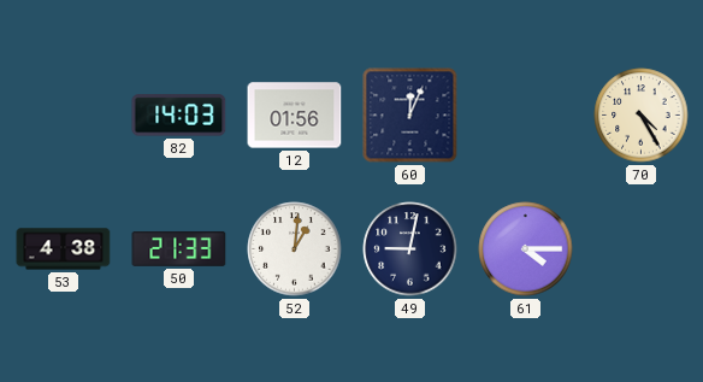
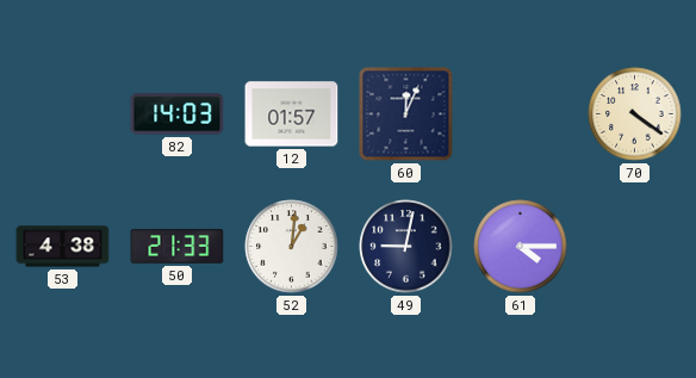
12: 01:56 -> 01:57 (292, 114)
70: 4:25 -> 4:21 (635, 114)
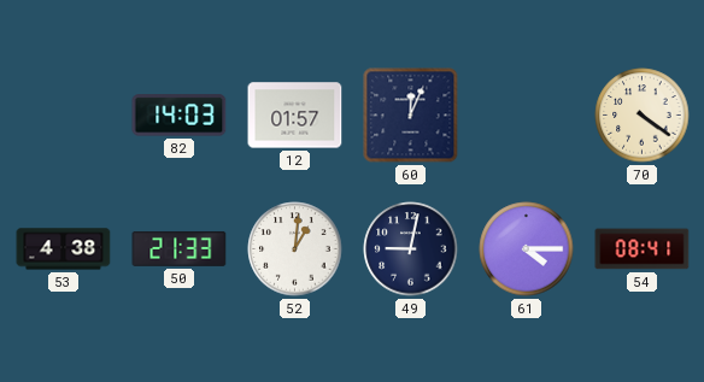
54: none -> 08:41 (643, 249)
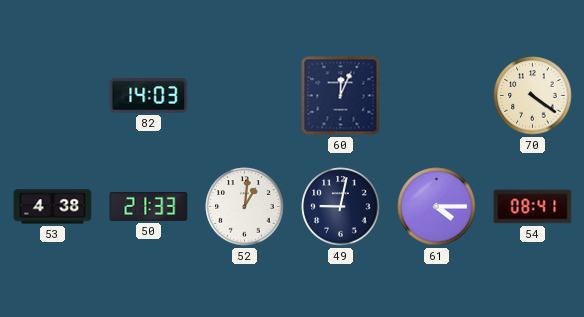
12: 01:57 -> none (295, 116)
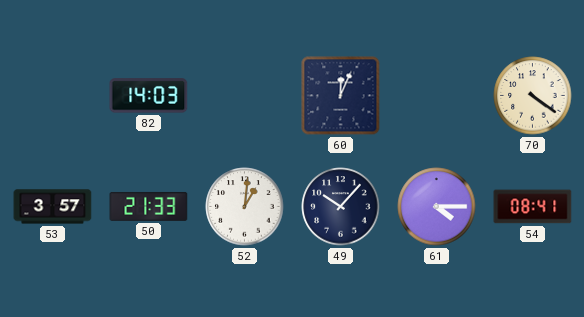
53: 4:38 -> 3:57 (53, 207)
49: 9:02 -> 10:07 (341, 207)
